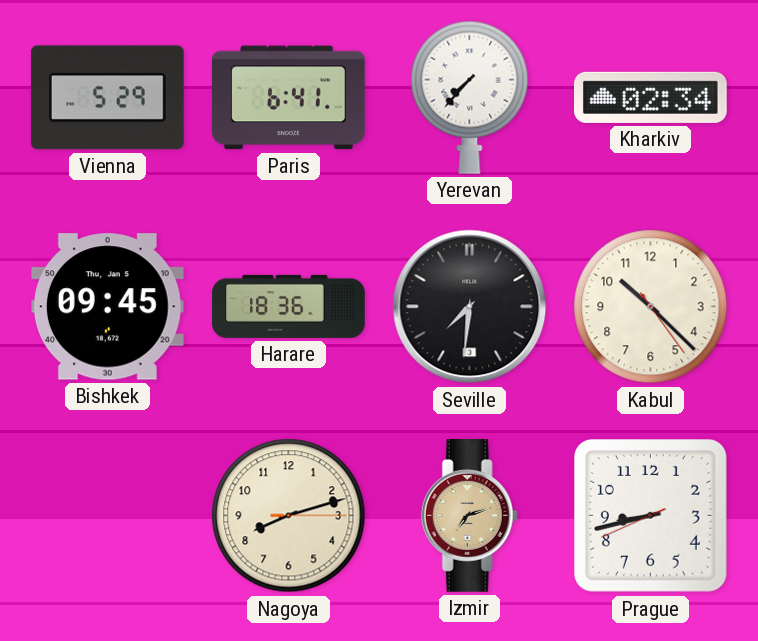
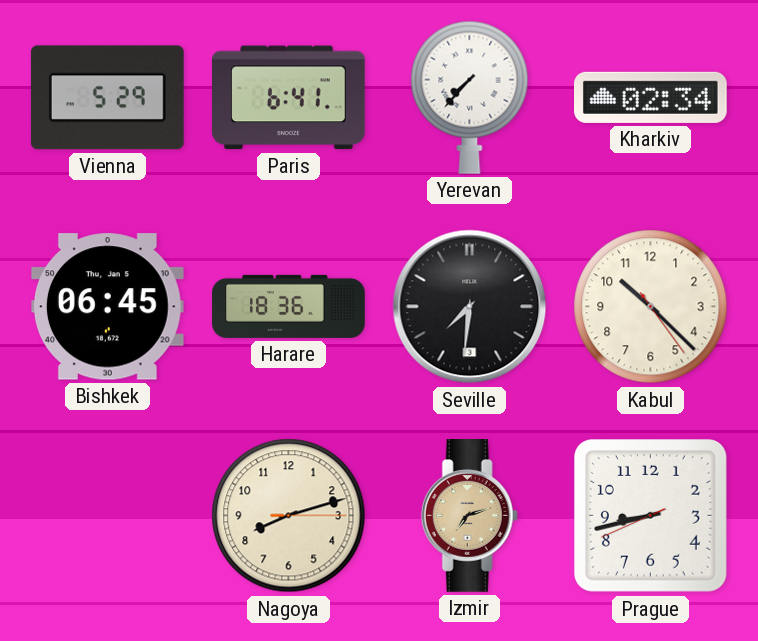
Bishkek: 09:45 -> 06:45 (107, 307)
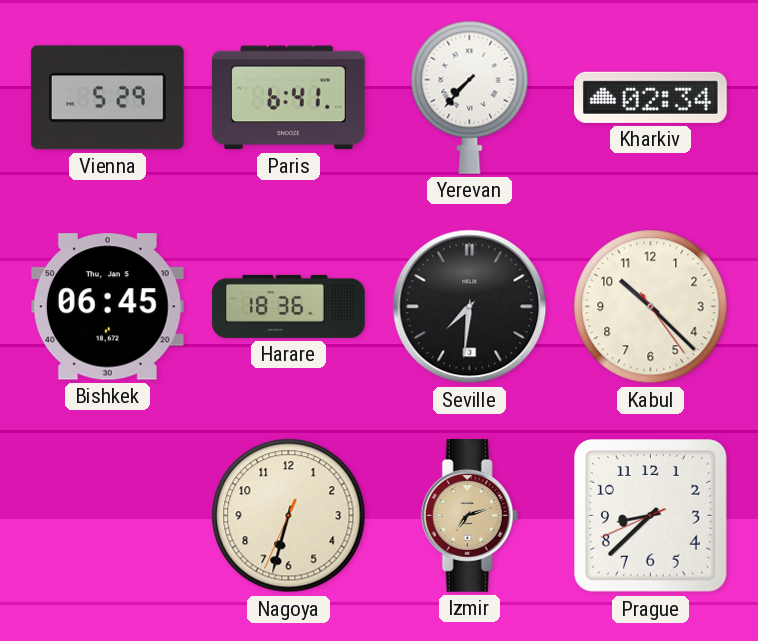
Nagoya: 8:12 -> 6:32 (289, 516)
Prague: 8:42 -> 8:37 (651, 516)
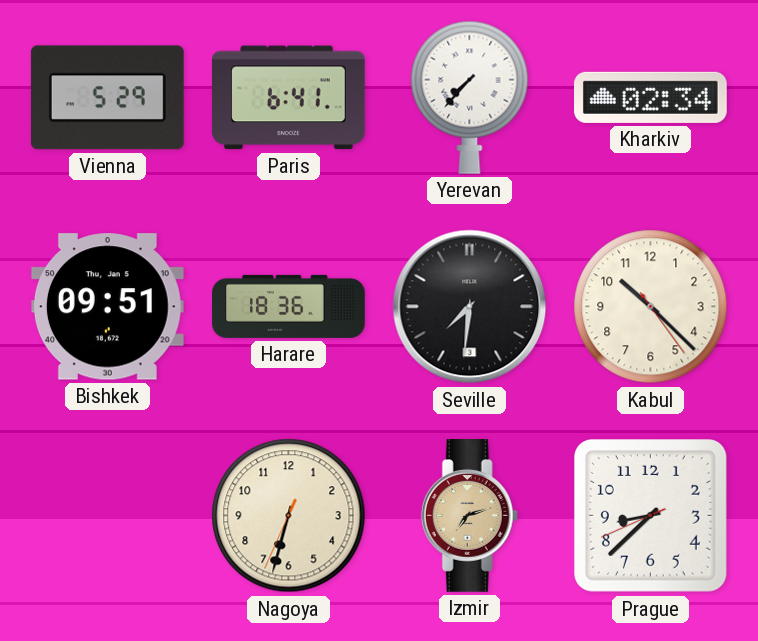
Bishkek: 06:45 -> 09:51 (107, 307)
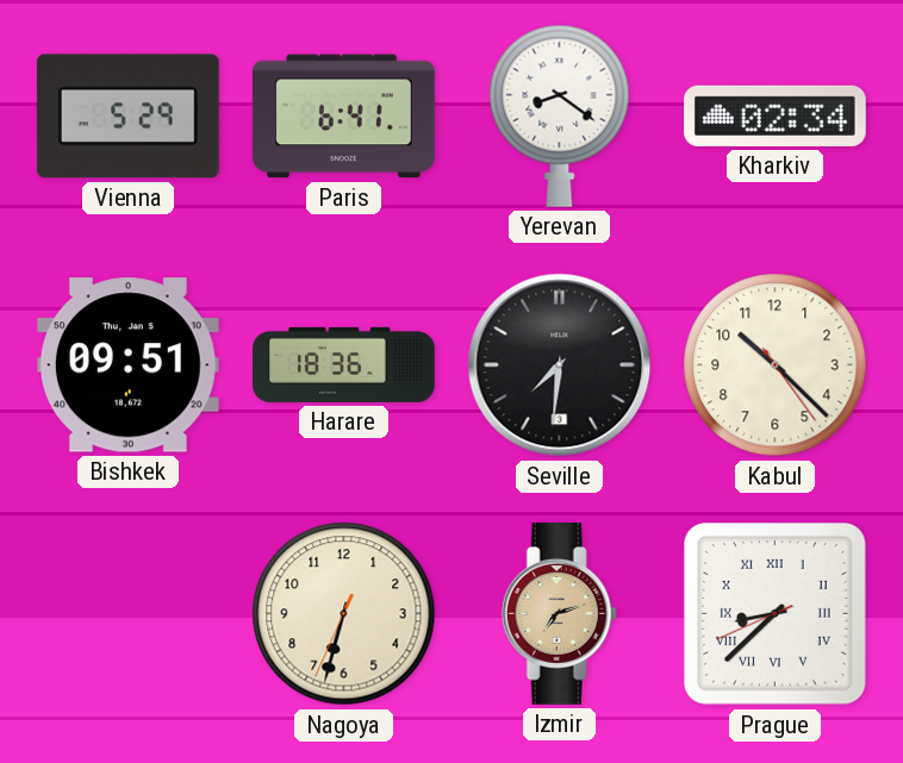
Yerevan: 7:37 -> 8:21 (560, 115)
Prague numerals: Arabic -> Roman (776, 614)
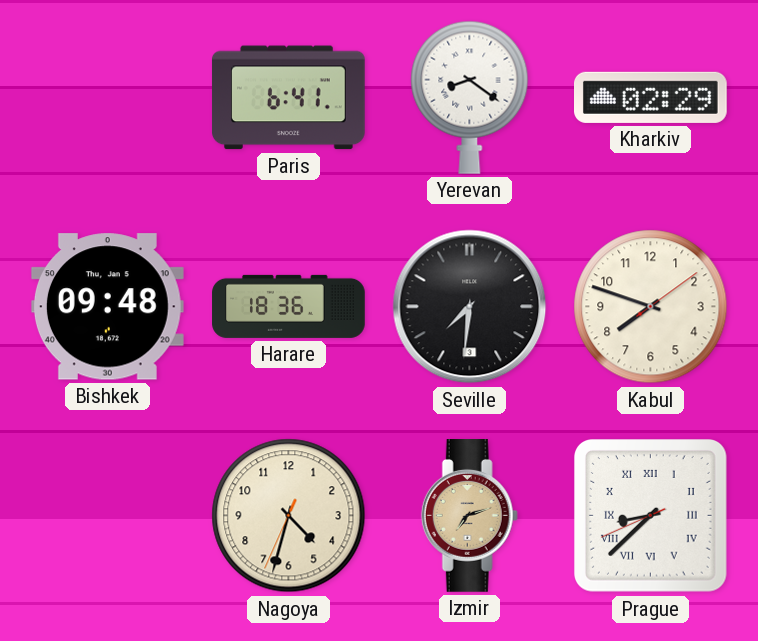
Vienna: 5:29 -> none (127, 117)
Kharkiv: 02:34 -> 02:29 (651, 97)
Bishkek: 09:51 -> 09:48 (107, 307)
Kabul: 10:22 -> 7:48 (651, 307)
Nagoya: 6:32 -> 4:32 (289, 516)
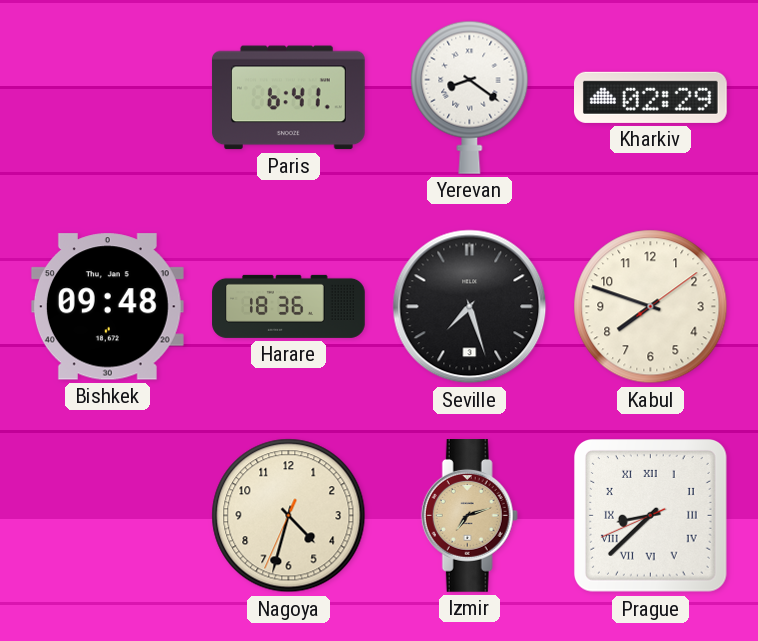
Seville: 7:31 -> 7:27 (470, 307)
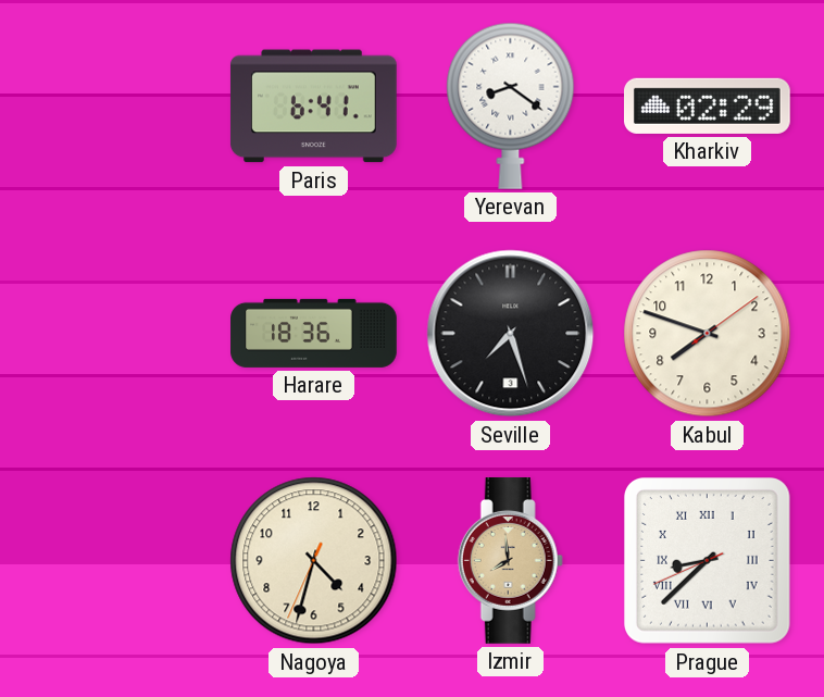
Bishkek: 09:48 -> none (107, 307)
Izmir: 7:12 -> 7:59 (510, 561)
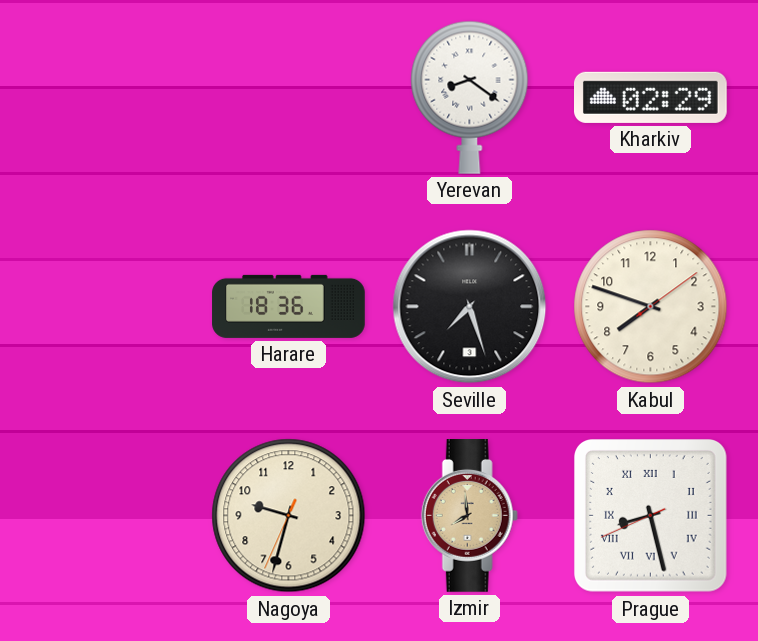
Paris: 6:41 -> none (313, 107)
Nagoya: 4:32 -> 9:32 (289, 516)
Prague: 8:37 -> 8:27 (651, 516)
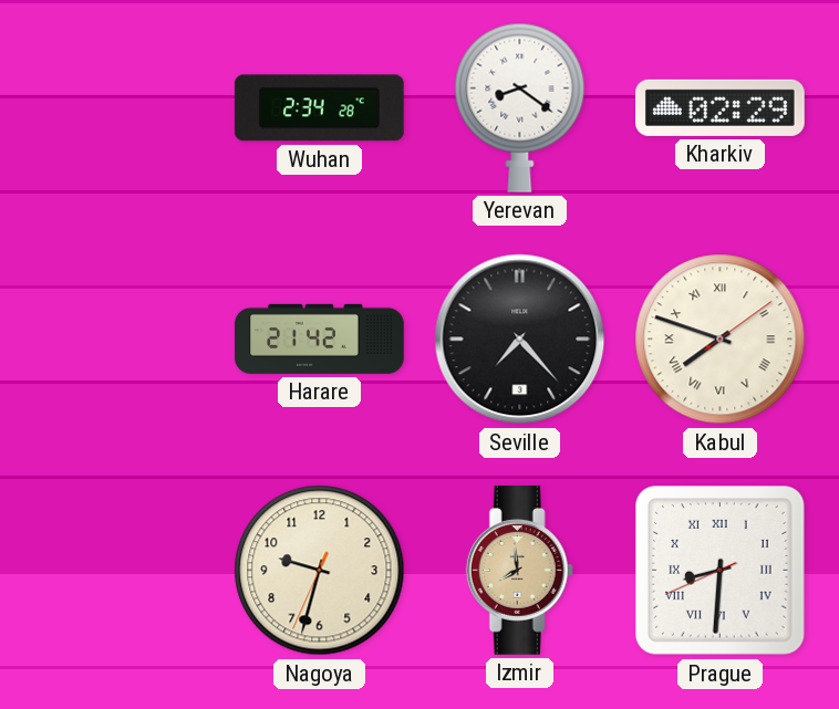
Wuhan: none -> 2:34 (319, 108)
Harare: 18:36 -> 21:42 (320, 338)
Seville: 7:27 -> 7:23 (520, 340)
Kabul numerals: Arabic -> Roman (721, 340)
Prague: 8:27 -> 8:30 (721, 571)
